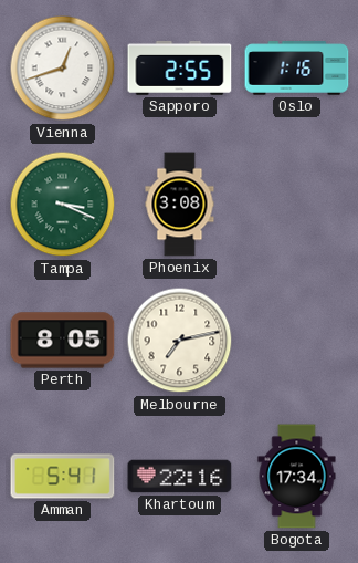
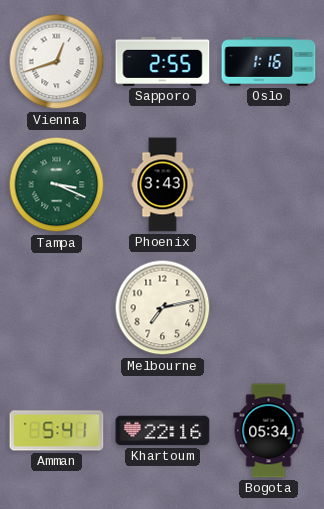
Phoenix: 3:08 -> 3:43 (163, 185)
Perth: 8:05 -> none (63, 341)
Bogota: 17:34 -> 05:34 (269, 431)
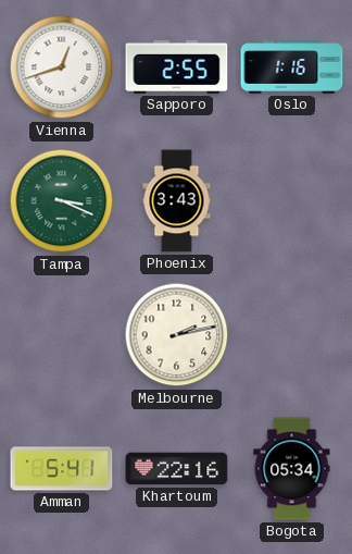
Melbourne: 7:13 -> 2:13 (177, 335)
